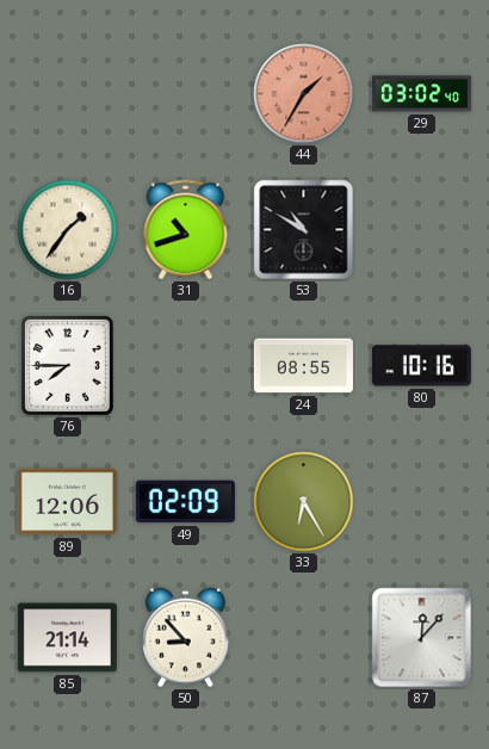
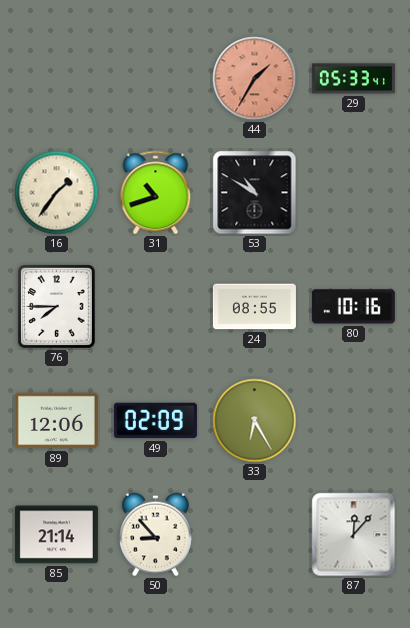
29: 03:02 -> 05:33 (353, 79)
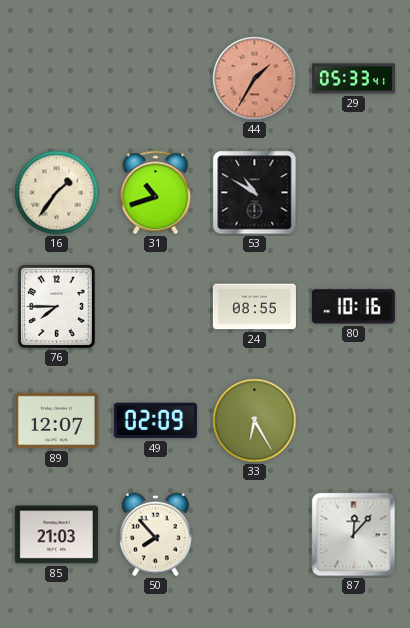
89: 12:06 -> 12:07 (56, 421)
85: 21:14 -> 21:03 (56, 535)
50: 8:53 -> 7:53 (156, 535)
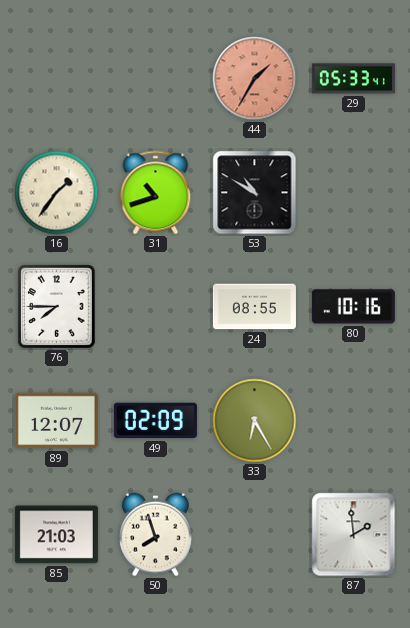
50: 7:53 -> 7:57 (156, 535)
87: 12:07 -> 1:59 (354, 535)
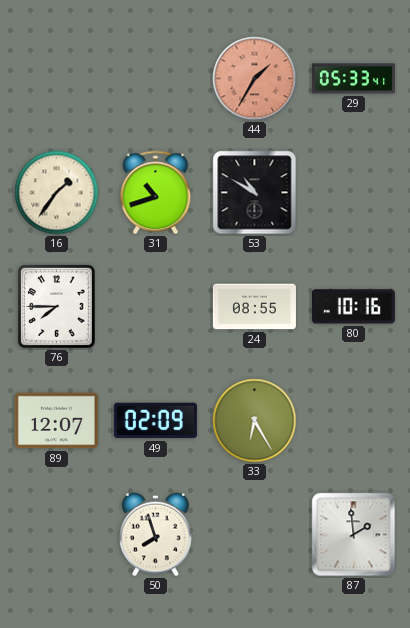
85: 21:03 -> none (56, 535)
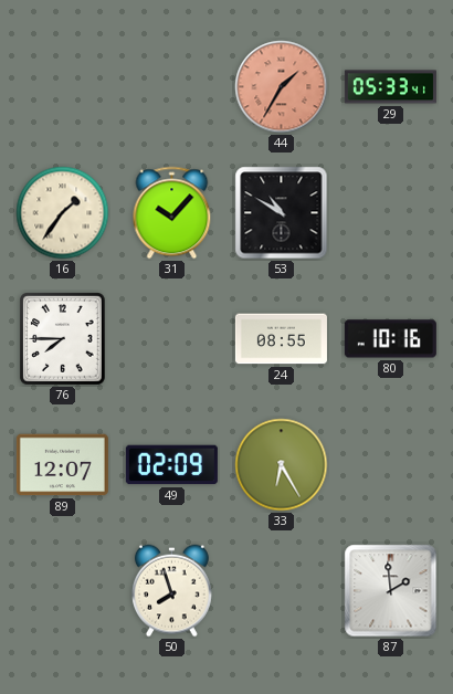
31: 10:42 -> 10:07 (172, 213)
